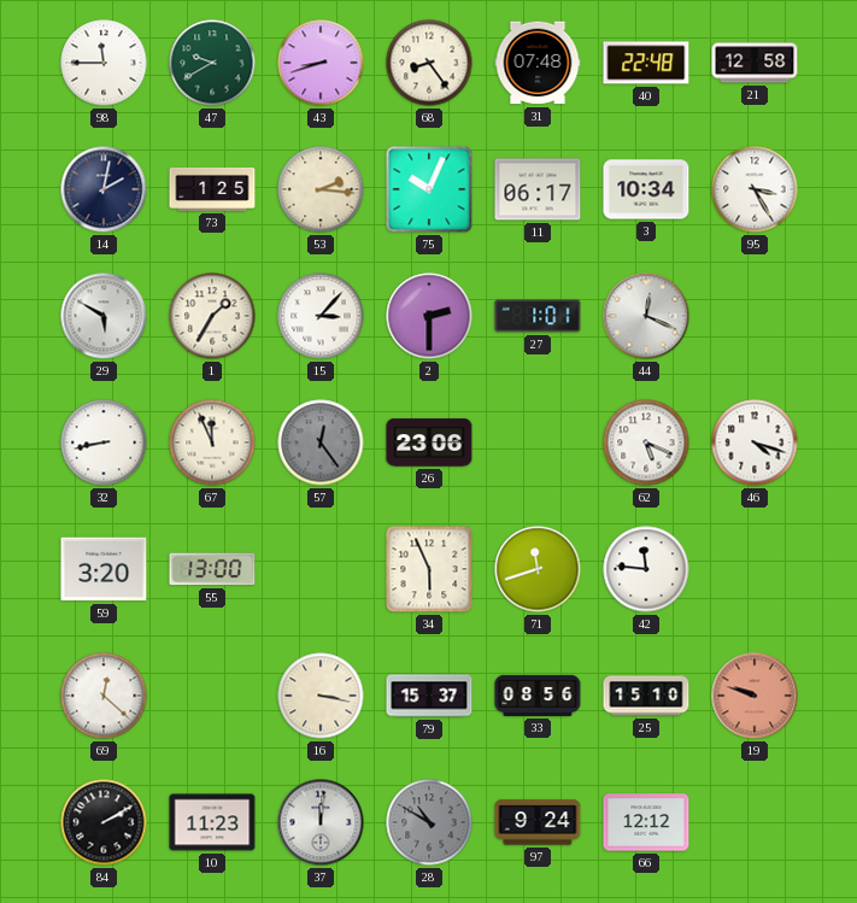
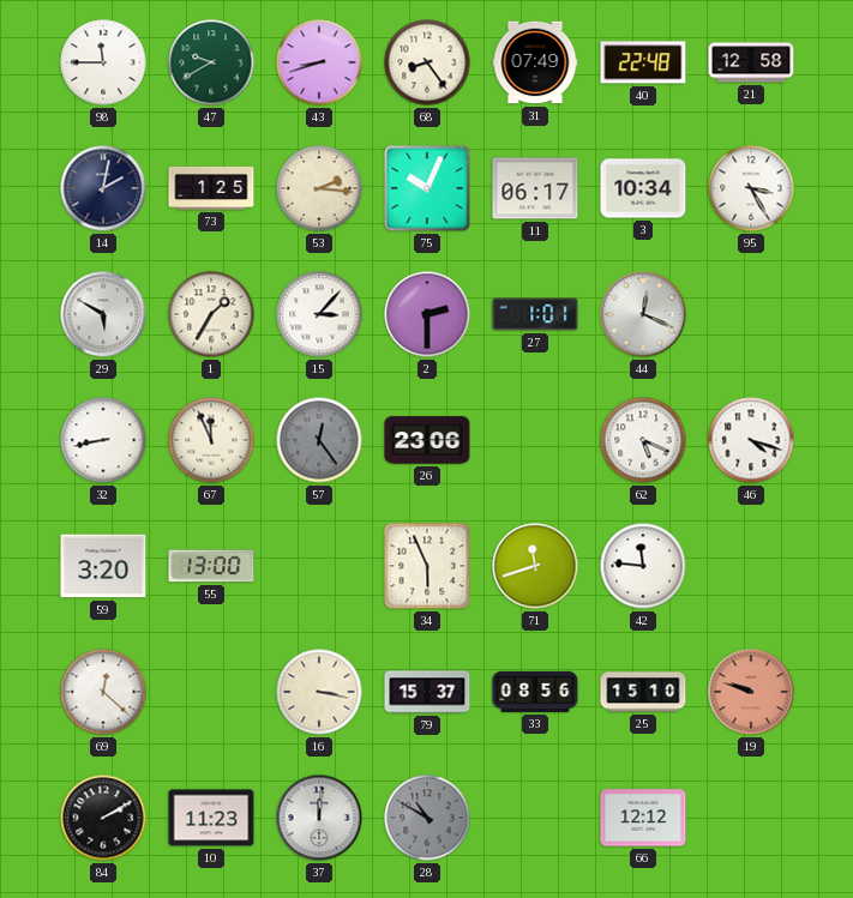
31: 07:48 -> 07:49 (535, 62)
97: 9:24 -> none (538, 822)
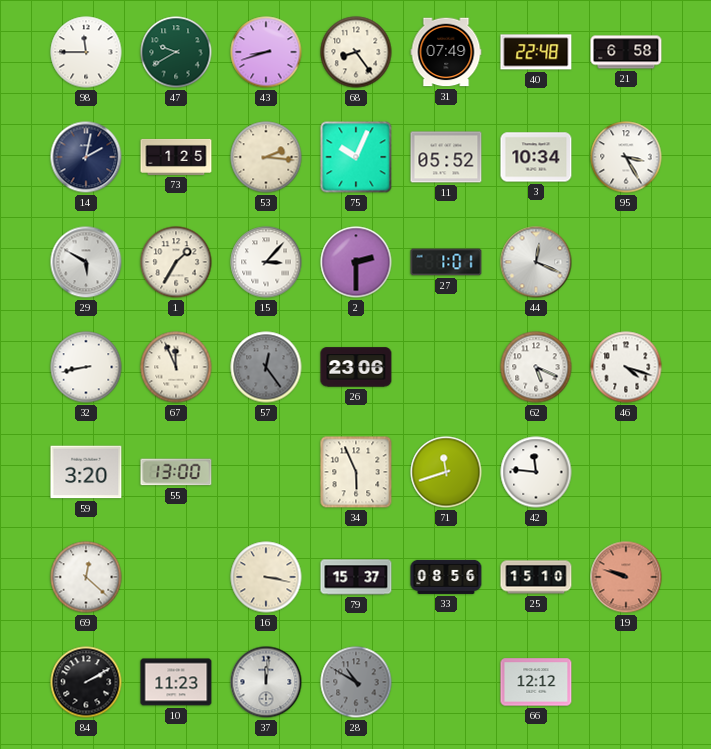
21: 12:58 -> 6:58 (626, 52)
11: 06:17 -> 05:52 (446, 157)
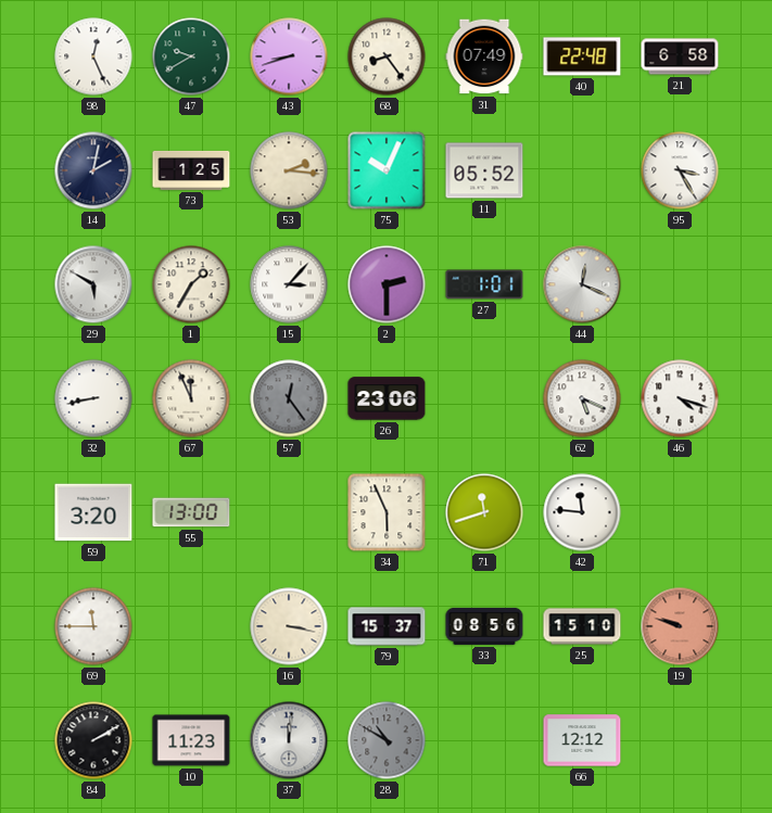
98: 11:45 -> 12:26 (93, 56)
3: 10:34 -> none (536, 157)
69: 12:22 -> 11:45 (93, 626)
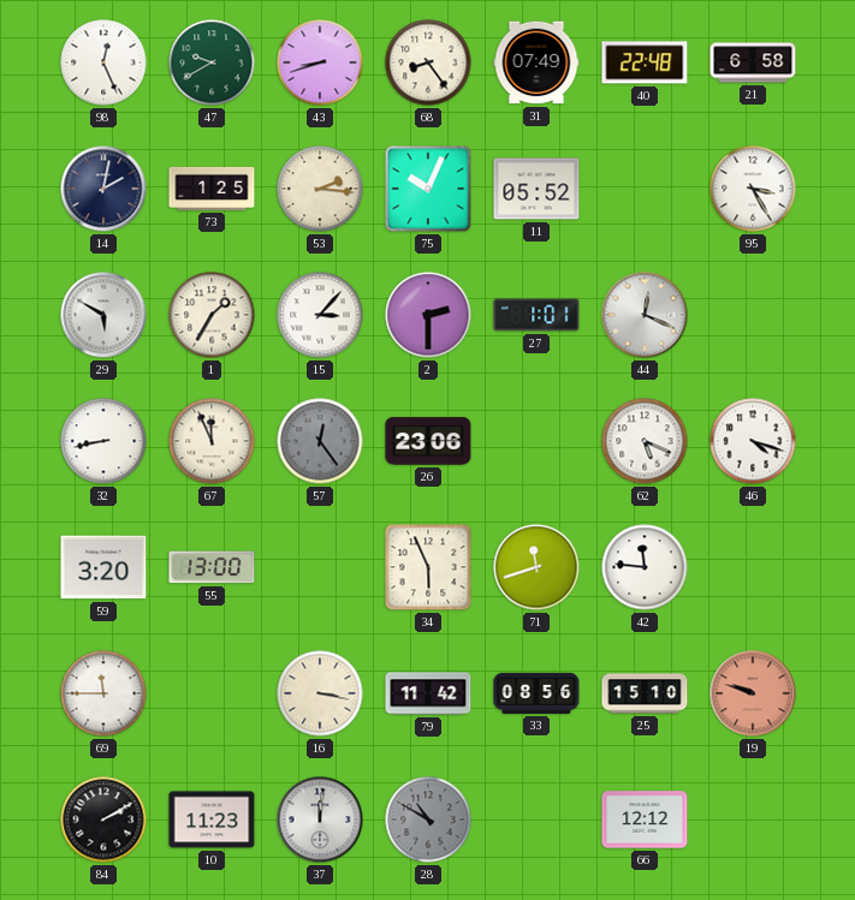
79: 15:37 -> 11:42 (428, 693)
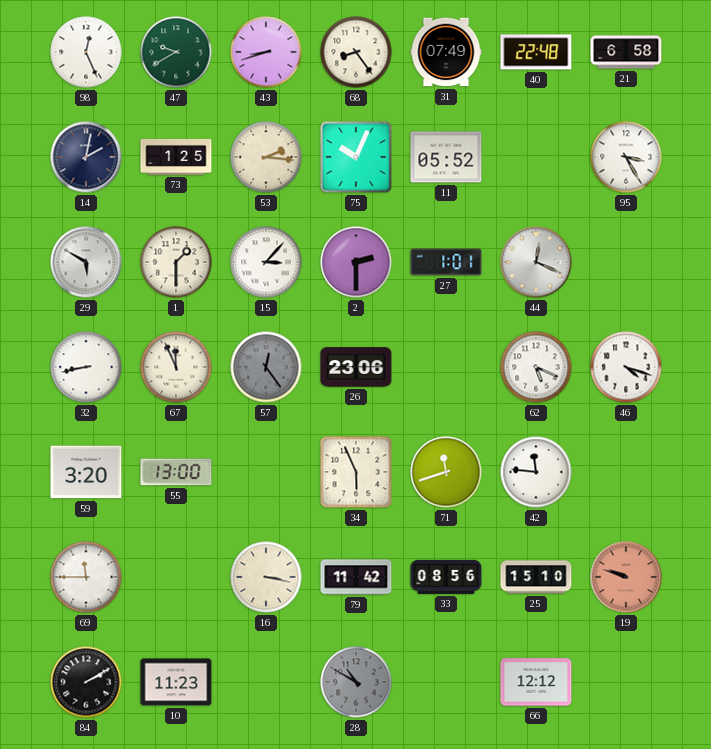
1: 1:35 -> 1:30 (176, 262)
37: 12:01 -> none (320, 819)
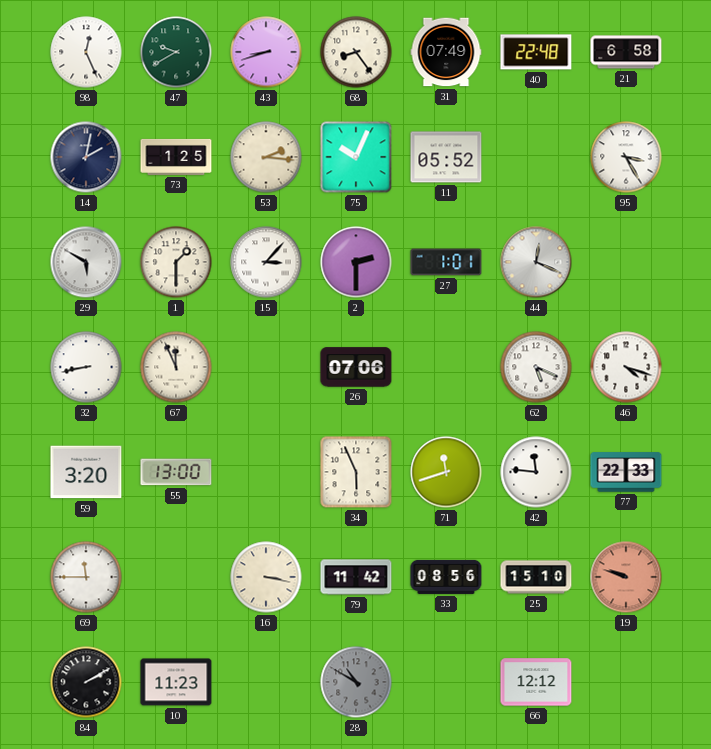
57: 12:24 -> none (266, 367)
26: 23:06 -> 07:06 (356, 367)
77: none -> 22:33 (626, 472)
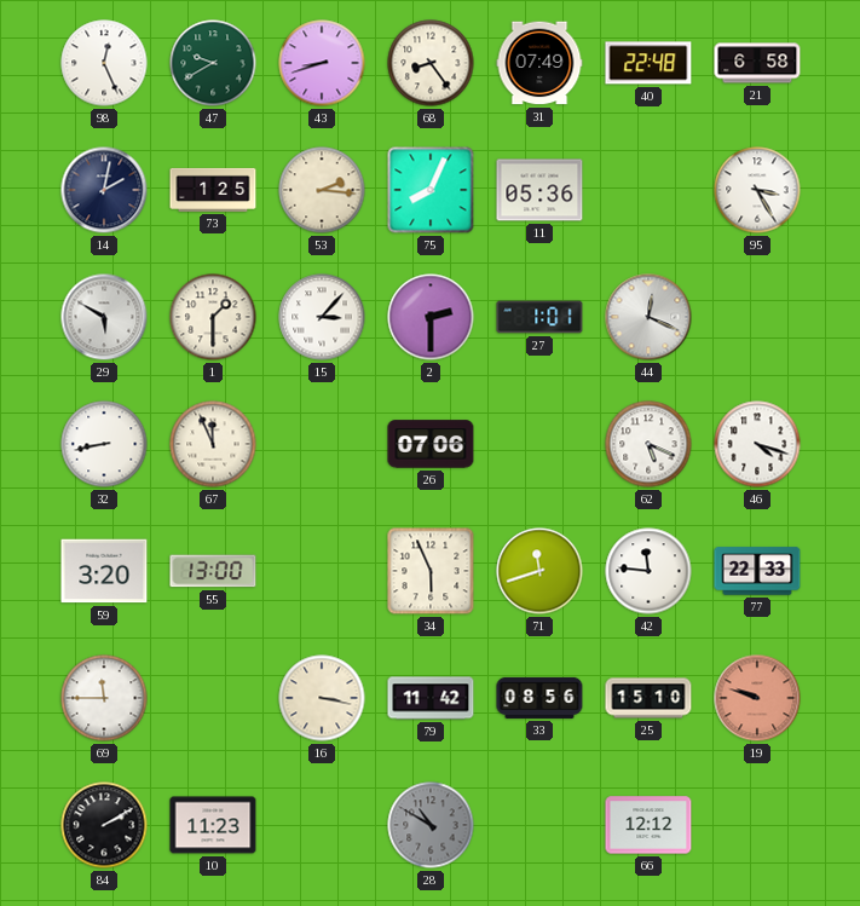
75: 10:04 -> 8:04 (431, 190)
11: 05:52 -> 05:36 (539, 190)
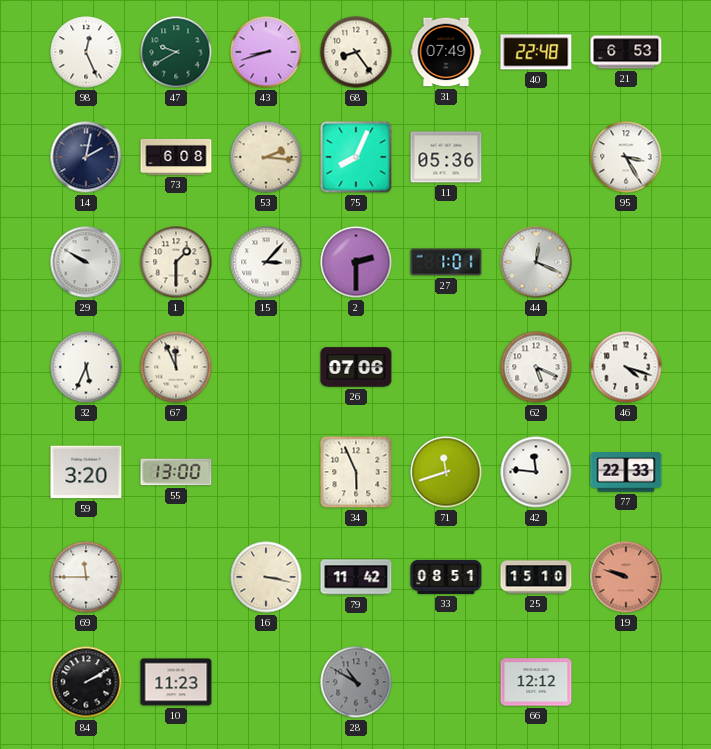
21: 6:58 -> 6:53 (626, 52)
73: 1:25 -> 6:08 (176, 157)
29: 5:50 -> 9:50 (86, 262)
32: 8:43 -> 5:34 (86, 367)
33: 08:56 -> 08:51 (446, 577)
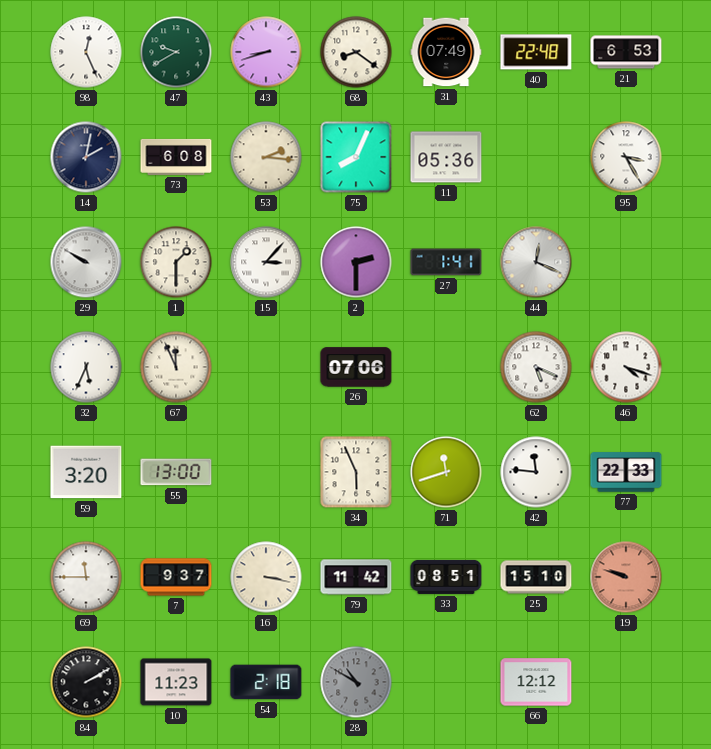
68: 8:24 -> 8:21 (356, 52)
27: 1:01 -> 1:41 (446, 262)
7: none -> 9:37 (176, 577)
54: none -> 2:18 (266, 682)
